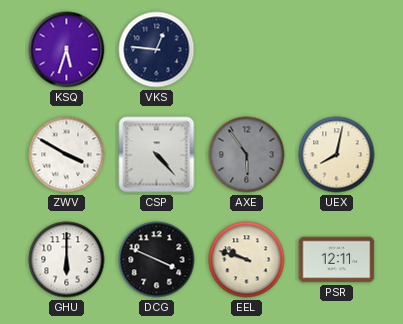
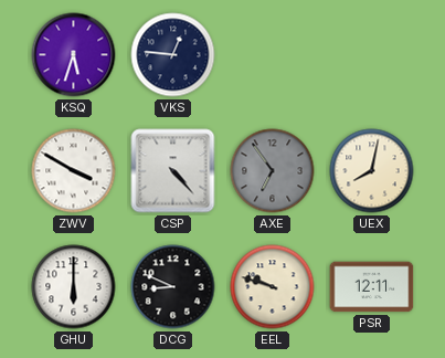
AXE: 5:54 -> 6:54 (273, 171)
DCG: 3:49 -> 8:49 (173, 287)
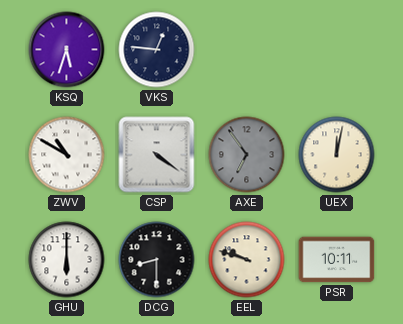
ZWV: 3:50 -> 10:50 (67, 155)
CSP: 4:23 -> 4:21 (157, 155)
UEX: 8:02 -> 12:02 (337, 155)
DCG: 8:49 -> 8:30 (157, 260)
PSR: 12:11 -> 10:11 (337, 260)
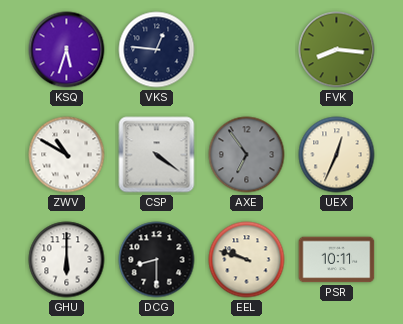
FVK: none -> 8:16 (337, 50)
UEX: 12:02 -> 12:34 (337, 155)
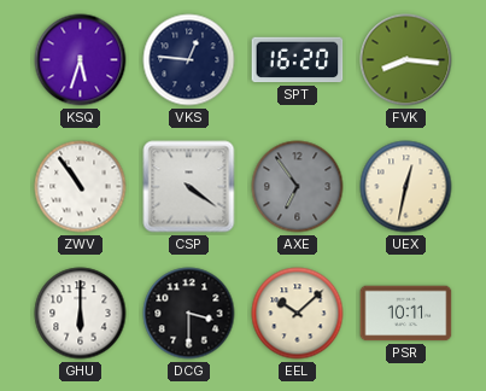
SPT: none -> 16:20 (298, 60)
ZWV: 10:50 -> 10:54 (81, 187)
UEX: 12:34 -> 12:32 (406, 187)
DCG: 8:30 -> 3:30 (189, 314)
EEL: 9:48 -> 10:08 (298, 314)
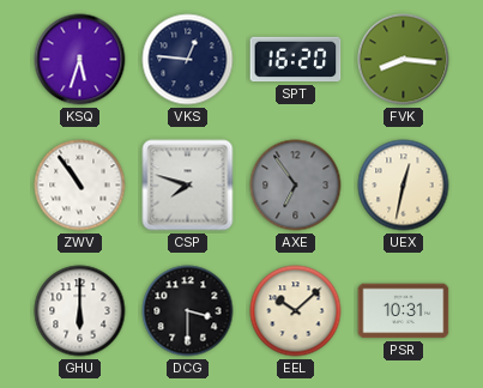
CSP: 4:21 -> 7:48 (188, 186)
PSR: 10:11 -> 10:31 (404, 311)
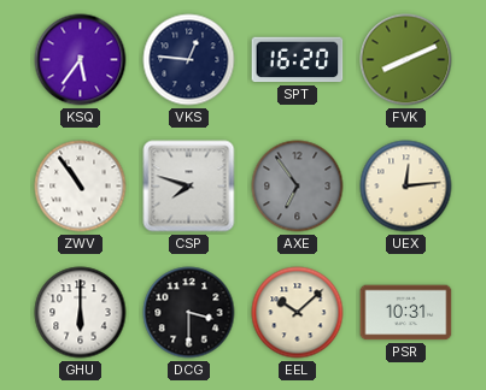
KSQ: 5:33 -> 5:36 (81, 60)
FVK: 8:16 -> 8:11 (406, 60)
UEX: 12:32 -> 12:14 (406, 187)
